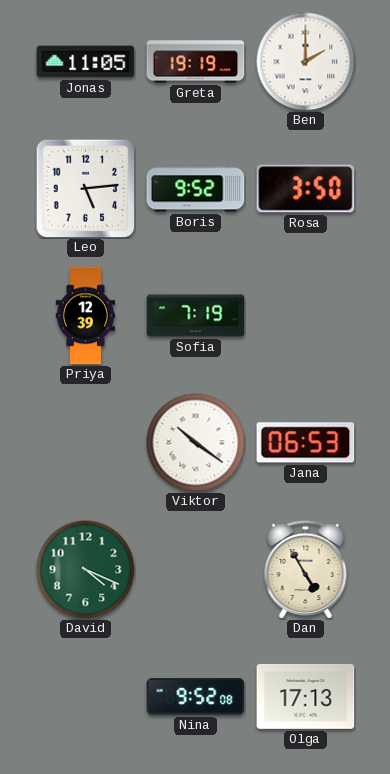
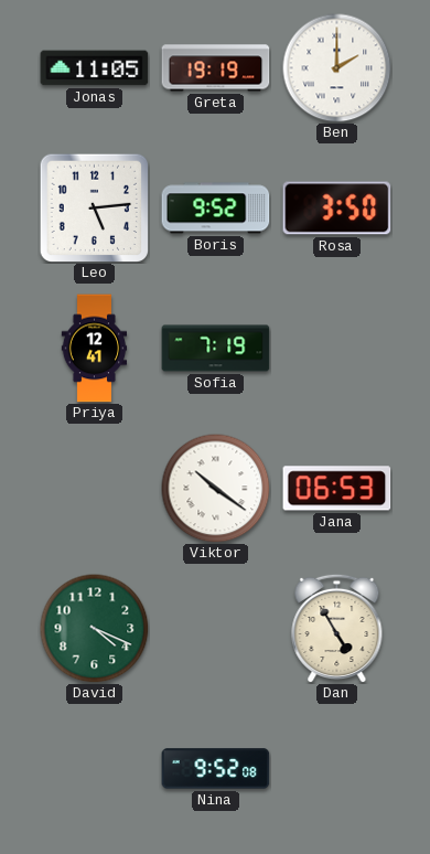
Priya: 12:39 -> 12:41 (95, 349)
Olga: 17:13 -> none (306, 696)
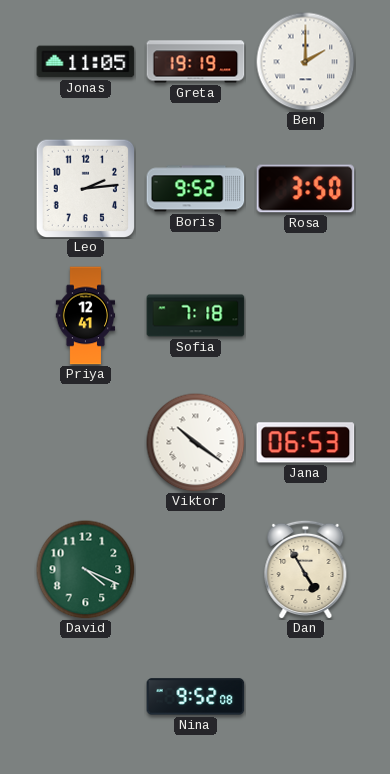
Leo: 5:14 -> 2:14 (85, 188)
Sofia: 7:19 -> 7:18 (196, 316)
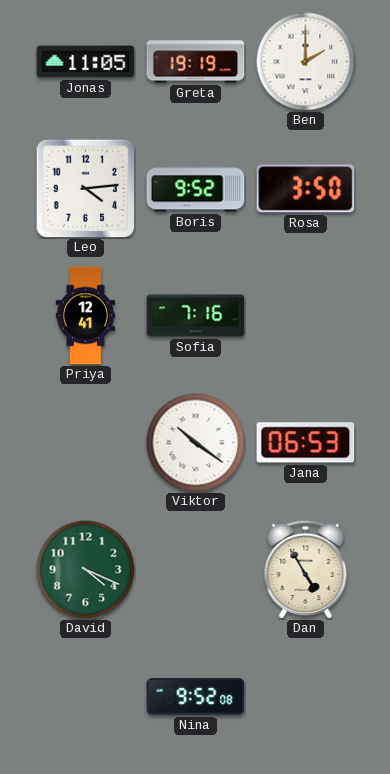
Leo: 2:14 -> 4:14 (85, 188)
Sofia: 7:18 -> 7:16 (196, 316)
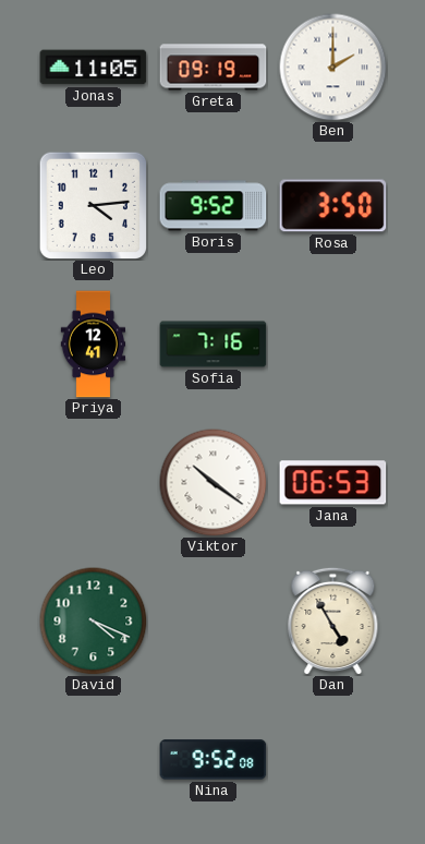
Greta: 19:19 -> 09:19 (214, 68)
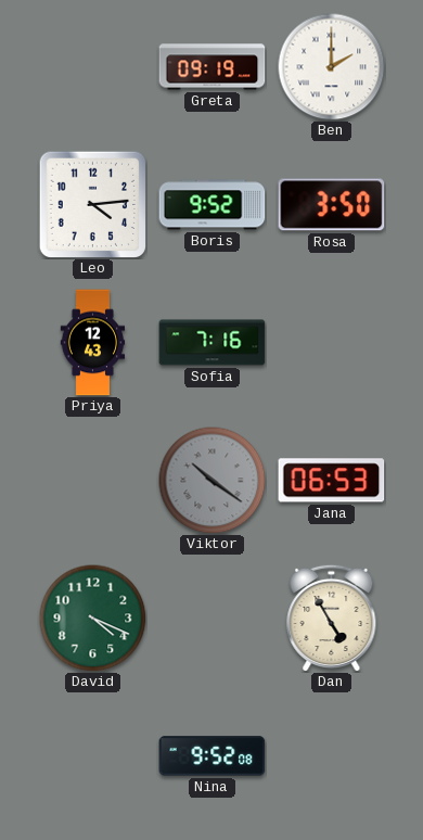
Jonas: 11:05 -> none (94, 68)
Priya: 12:41 -> 12:43 (93, 343)
Viktor dial: white -> grey (213, 481)
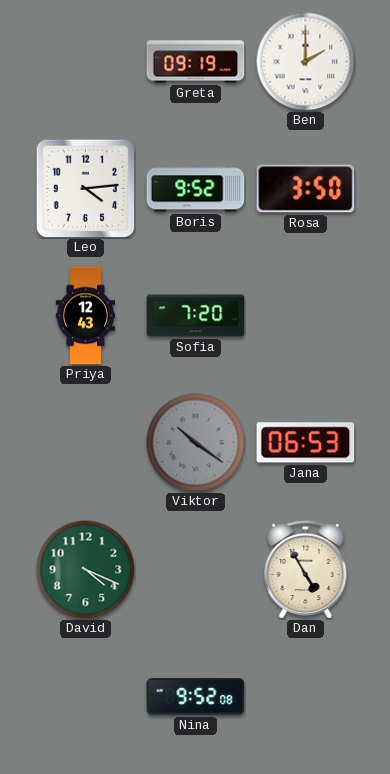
Sofia: 7:16 -> 7:20 (196, 316)
